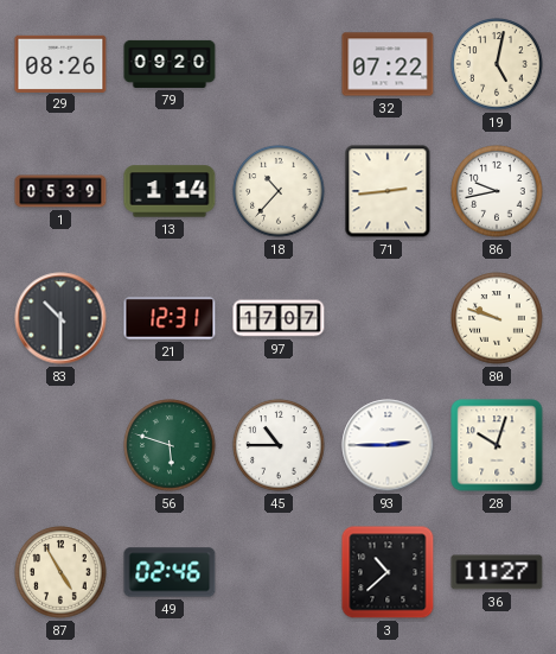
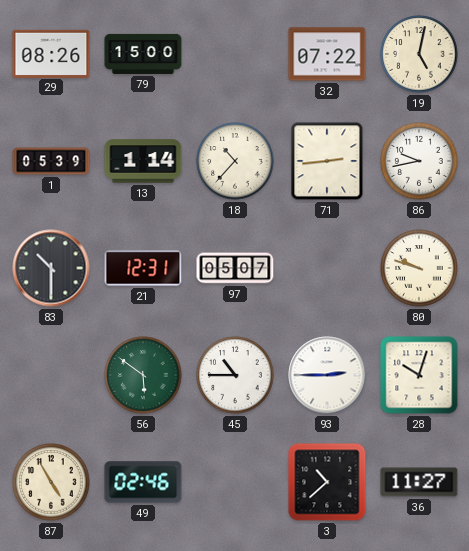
79: 09:20 -> 15:00 (143, 54)
97: 17:07 -> 05:07 (235, 268)
56: 5:48 -> 5:51 (143, 375)
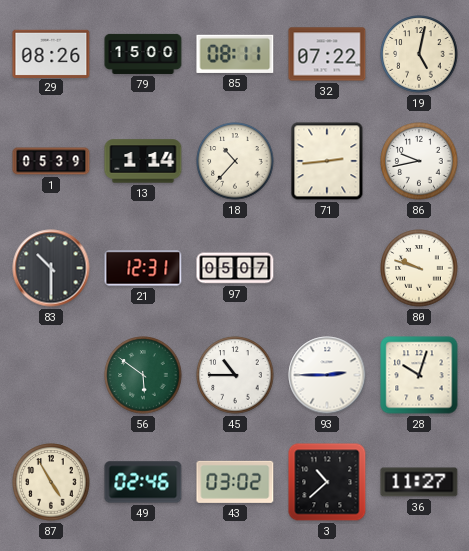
85: none -> 08:11 (235, 54)
43: none -> 03:02 (235, 482)
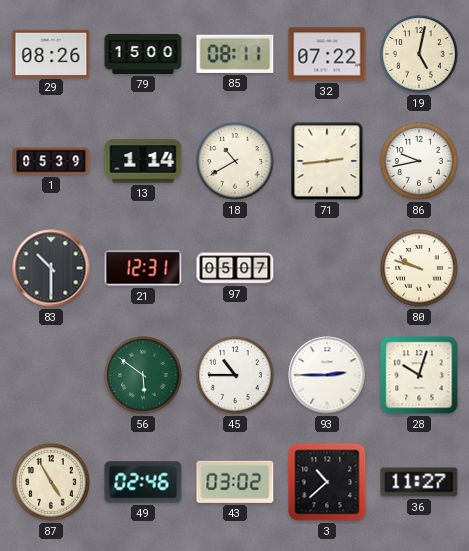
18: 10:37 -> 10:40 (235, 161)
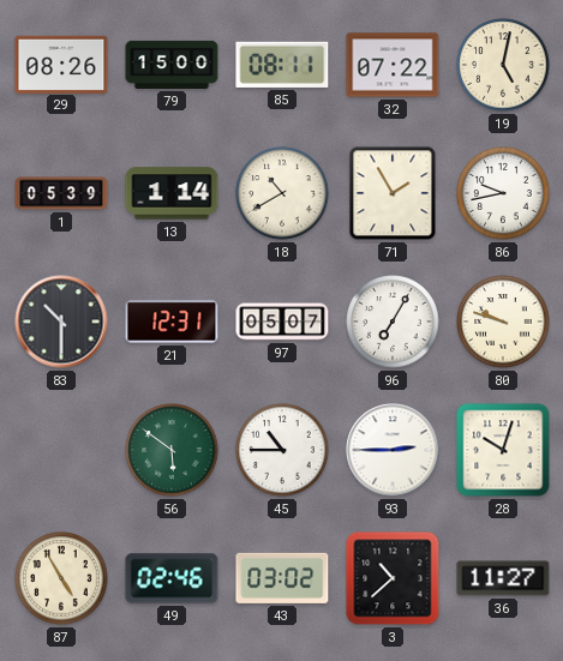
71: 2:44 -> 1:55 (393, 193)
96: none -> 7:05 (393, 322)
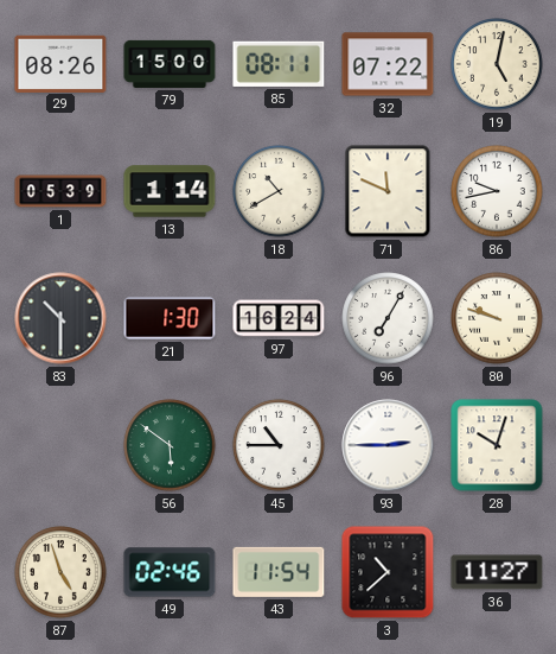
71: 1:55 -> 11:49 (388, 191)
21: 12:31 -> 1:30 (170, 318)
97: 05:07 -> 16:24 (279, 318)
87: 4:55 -> 4:57 (60, 572)
43: 03:02 -> 11:54 (279, 572)
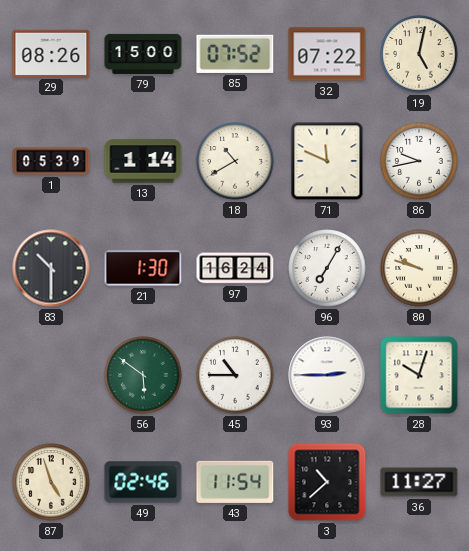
85: 08:11 -> 07:52 (235, 54)
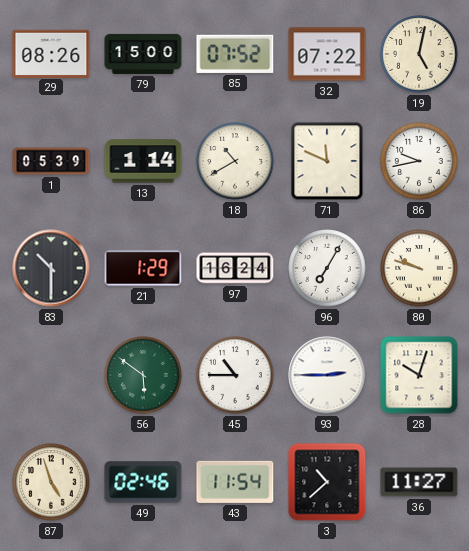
21: 1:30 -> 1:29 (143, 268)
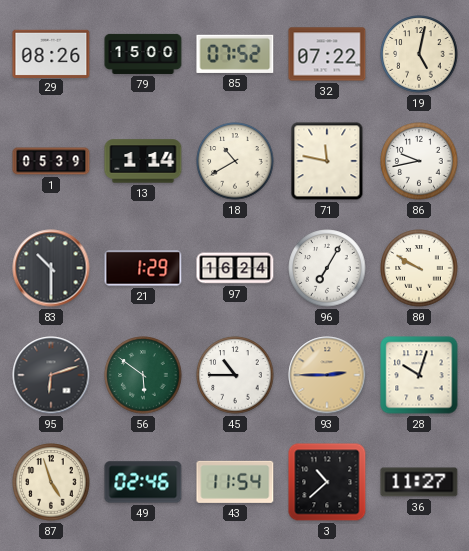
71: 11:49 -> 11:47 (327, 161)
80: 9:48 -> 9:50 (419, 268)
95: none -> 6:12 (51, 375)
93 dial: white -> champagne (327, 375)
